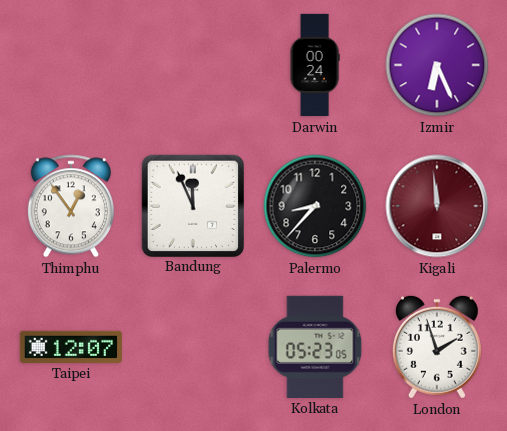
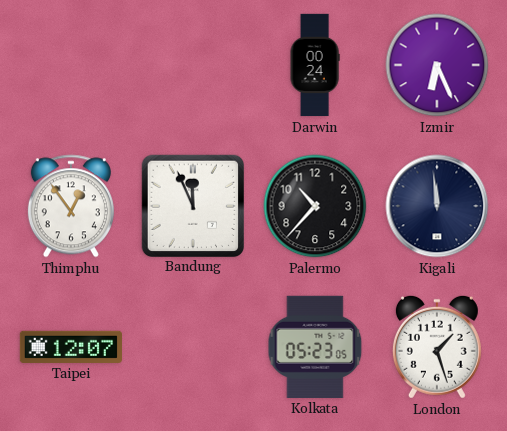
Palermo: 8:37 -> 10:37 (315, 206)
Kigali dial: burgundy -> navy (437, 206)
London: 1:57 -> 1:27 (437, 347)
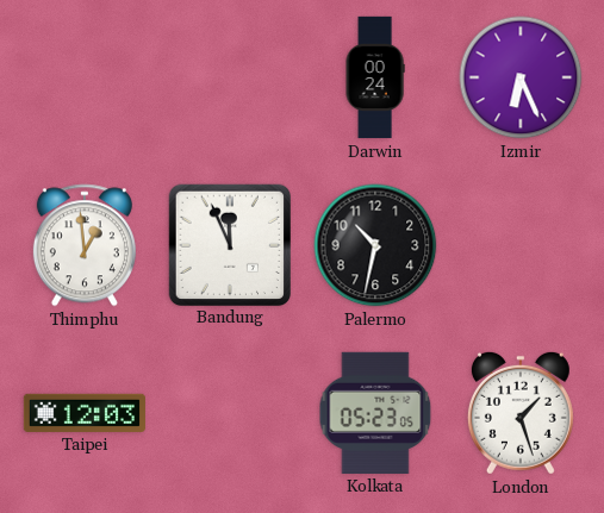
Thimphu: 12:54 -> 12:59 (85, 245)
Palermo: 10:37 -> 10:32 (375, 245)
Kigali: 11:59 -> none (437, 206)
Taipei: 12:07 -> 12:03 (85, 413)
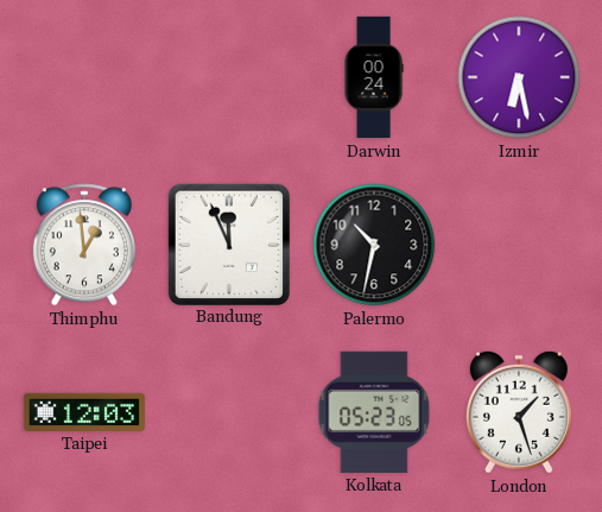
Izmir: 6:26 -> 6:28 (519, 77)
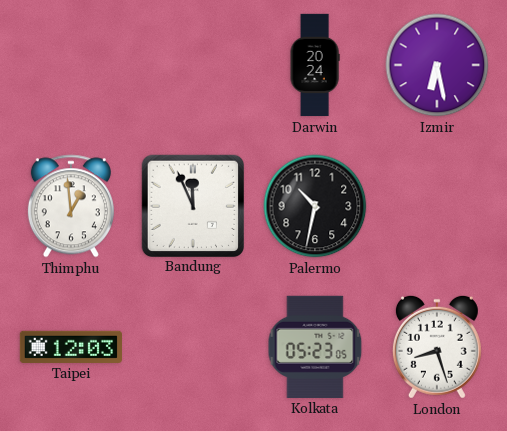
Darwin: 00:24 -> 20:24 (315, 65)
London: 1:27 -> 8:27 (437, 347)
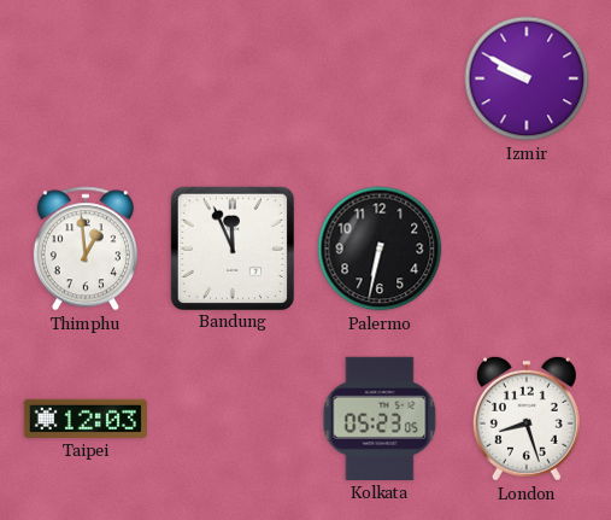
Darwin: 20:24 -> none (315, 65)
Izmir: 6:28 -> 9:50 (527, 78)
Palermo: 10:32 -> 6:32 (380, 249)
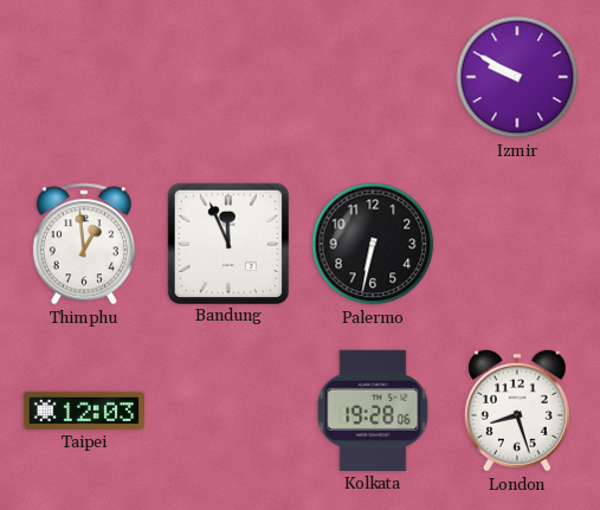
Kolkata: 05:23 -> 19:28 (373, 411)
